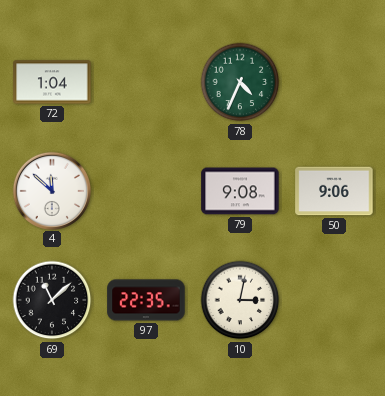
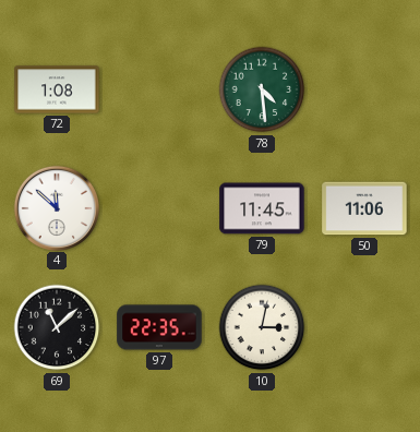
72: 1:04 -> 1:08 (57, 89)
78: 4:34 -> 4:29 (262, 89)
79: 9:08 -> 11:45 (262, 208)
50: 9:06 -> 11:06 (364, 208)
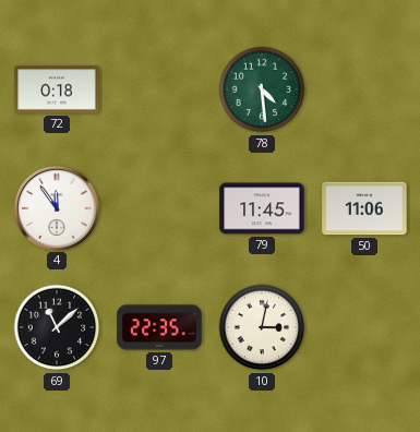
72: 1:08 -> 0:18 (57, 89)
4: 11:52 -> 11:54 (56, 207)
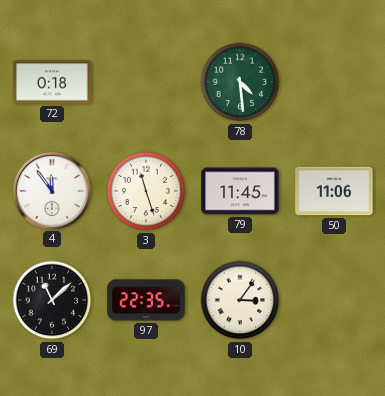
3: none -> 11:27 (146, 191)
10: 3:02 -> 3:06 (240, 300)
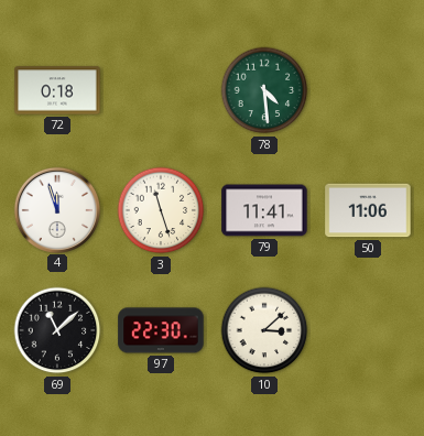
4: 11:54 -> 11:57 (56, 209)
79: 11:45 -> 11:41 (264, 210)
97: 22:35 -> 22:30 (161, 330)
10: 3:06 -> 3:08 (264, 330)
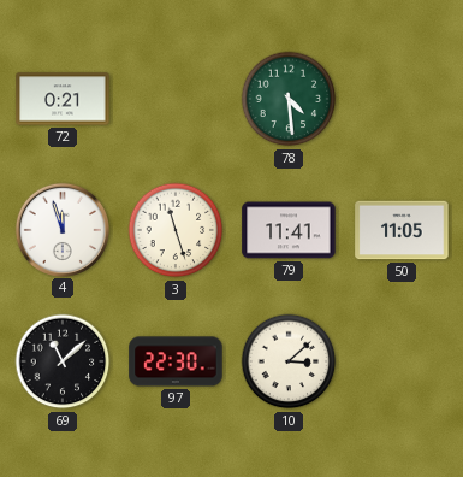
72: 0:18 -> 0:21 (63, 99)
50: 11:06 -> 11:05 (402, 230)
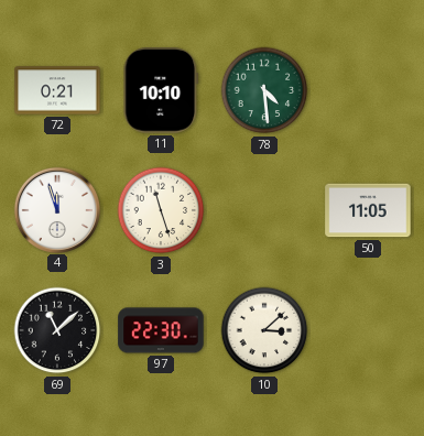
11: none -> 10:10 (161, 90)
79: 11:41 -> none (289, 230)
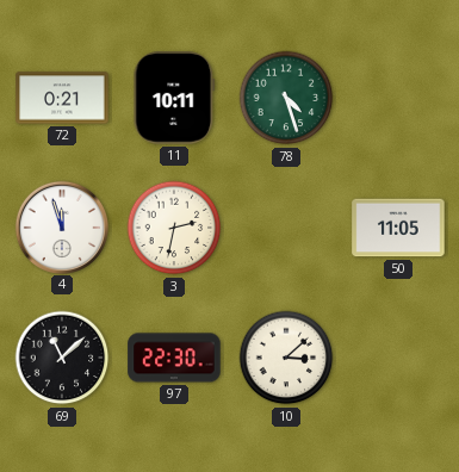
11: 10:10 -> 10:11 (174, 98)
78: 4:29 -> 4:27 (286, 98)
3: 11:27 -> 2:32 (174, 228)
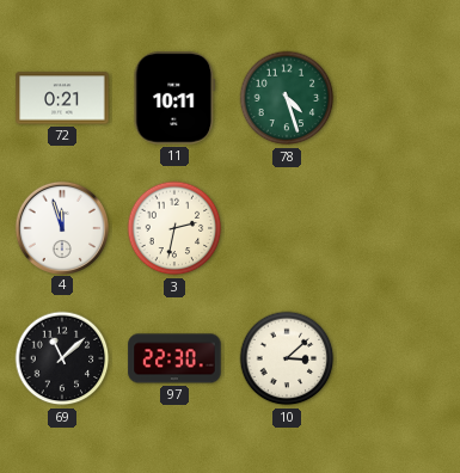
50: 11:05 -> none (398, 228)
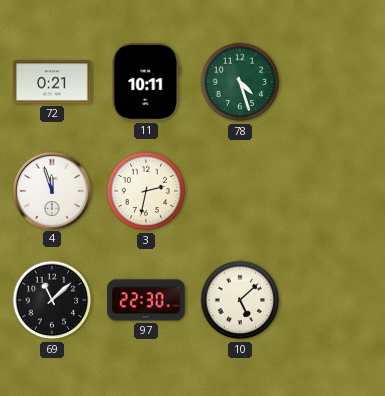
10: 3:08 -> 5:08 (240, 300)
